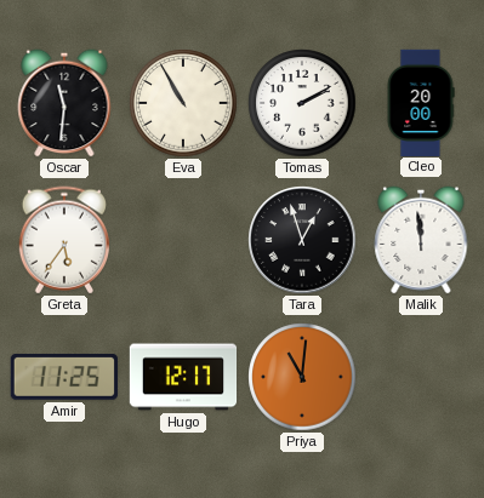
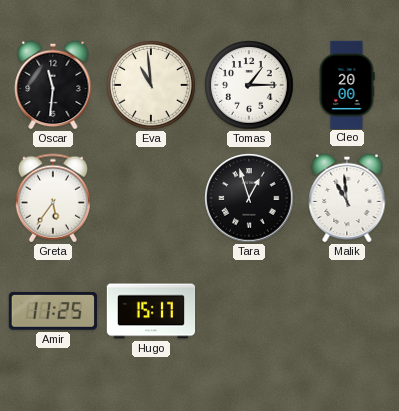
Eva: 10:55 -> 10:59 (151, 85)
Tomas: 2:10 -> 1:15 (249, 85)
Malik: 11:59 -> 10:59 (347, 198)
Hugo: 12:17 -> 15:17 (151, 311)
Priya: 11:01 -> none (302, 377)
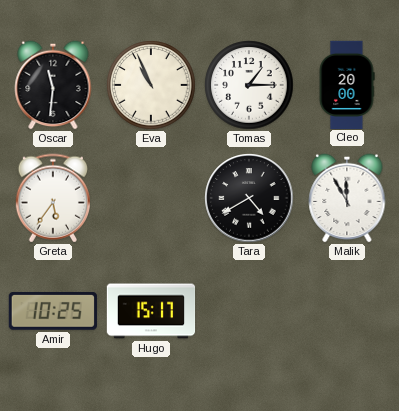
Eva: 10:59 -> 10:56 (151, 85)
Tara: 12:57 -> 4:40 (249, 198)
Malik: 10:59 -> 11:55 (347, 198)
Amir: 11:25 -> 10:25 (53, 312)
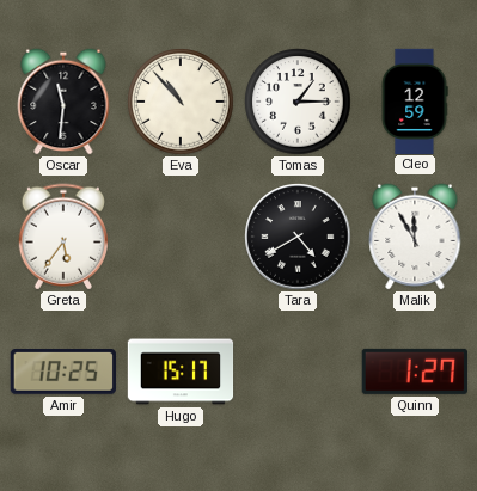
Eva: 10:56 -> 10:53 (181, 102)
Cleo: 20:00 -> 12:59 (415, 100)
Quinn: none -> 1:27 (415, 372)
